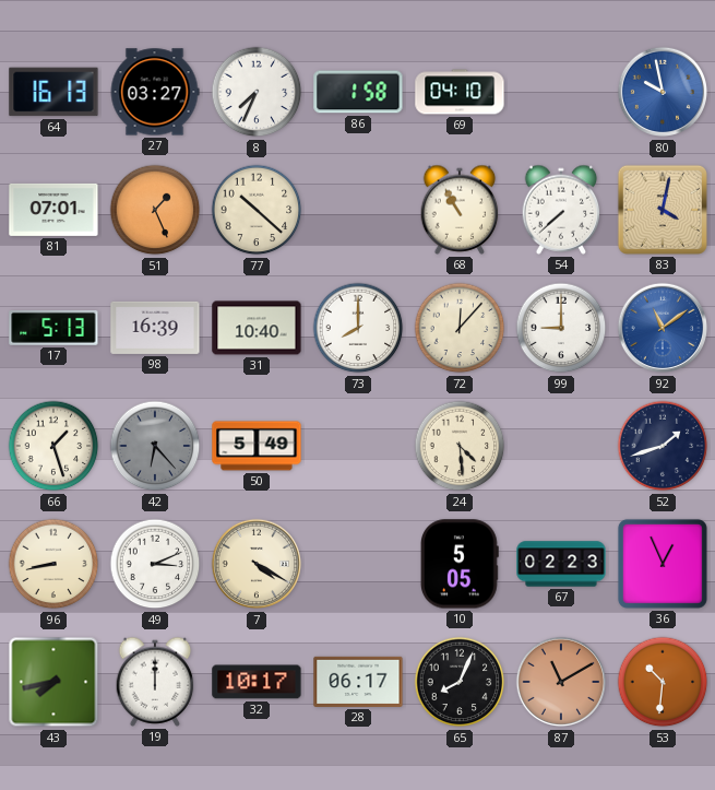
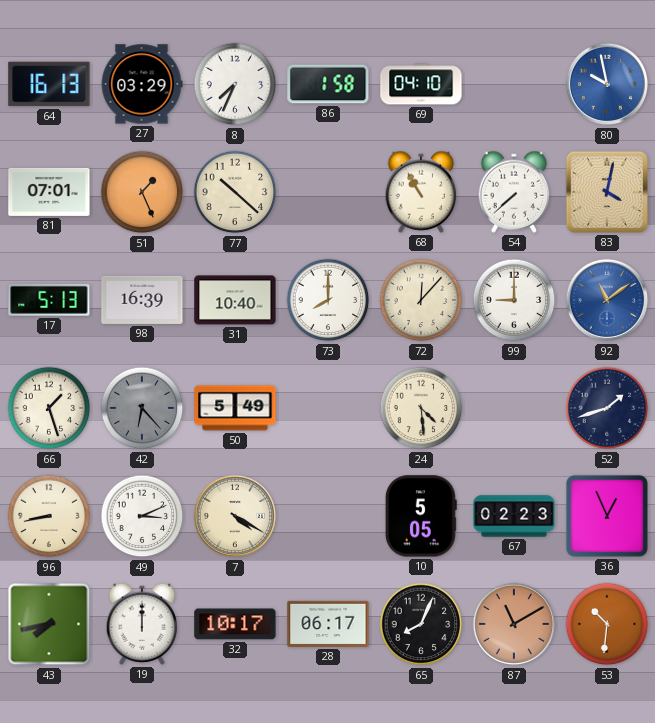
27: 03:27 -> 03:29 (142, 84)
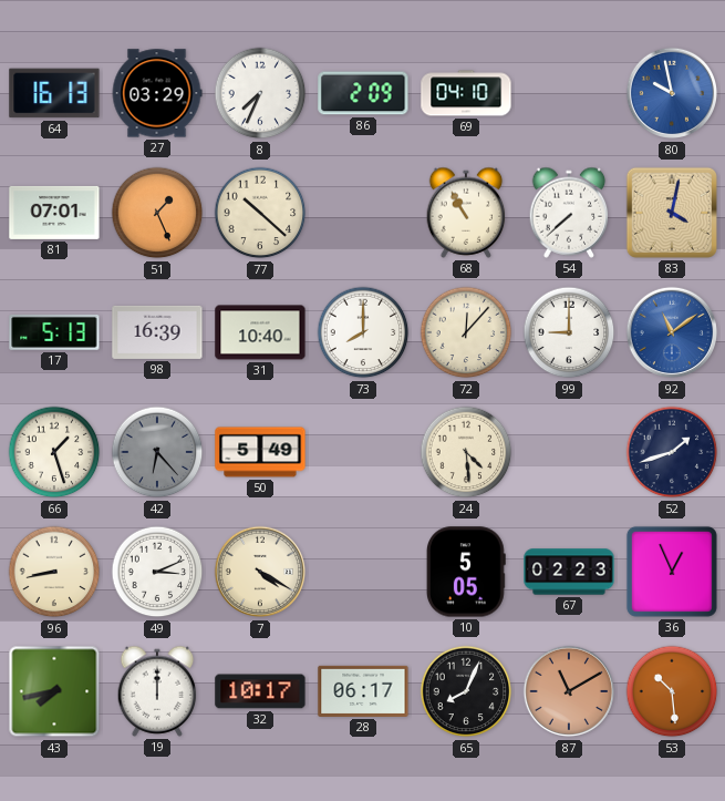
86: 1:58 -> 2:09 (363, 93)
53: 10:31 -> 10:29 (672, 691)
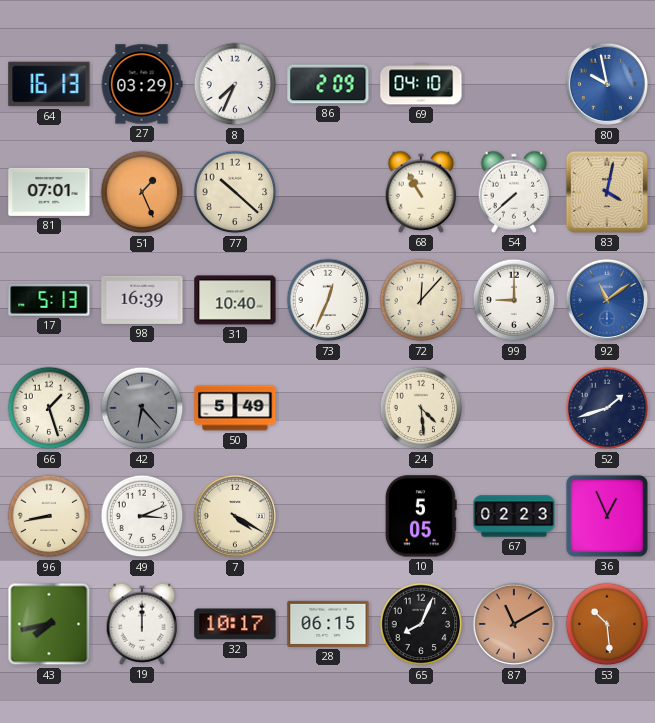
73: 8:00 -> 12:34 (328, 300)
28: 06:17 -> 06:15 (328, 624)
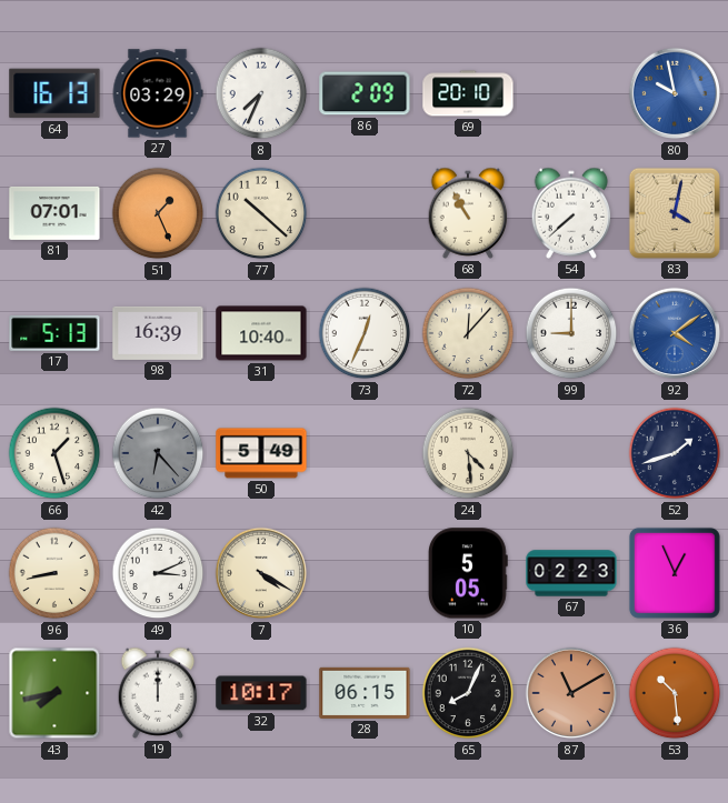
69: 04:10 -> 20:10 (468, 93)
92: 11:09 -> 4:09 (675, 333)
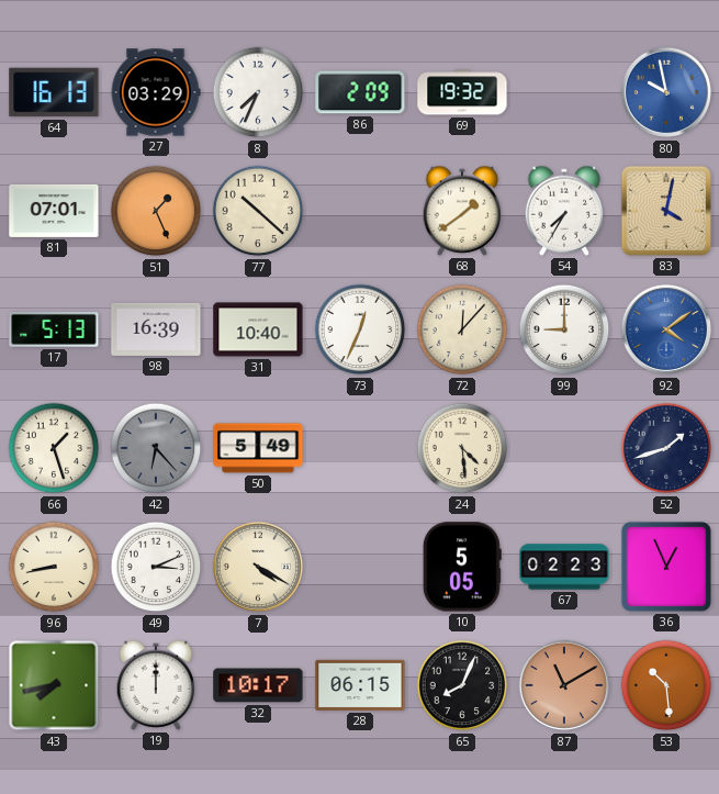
69: 20:10 -> 19:32 (462, 92)
68: 10:55 -> 1:39 (462, 211)
54: 7:38 -> 7:35 (564, 211)
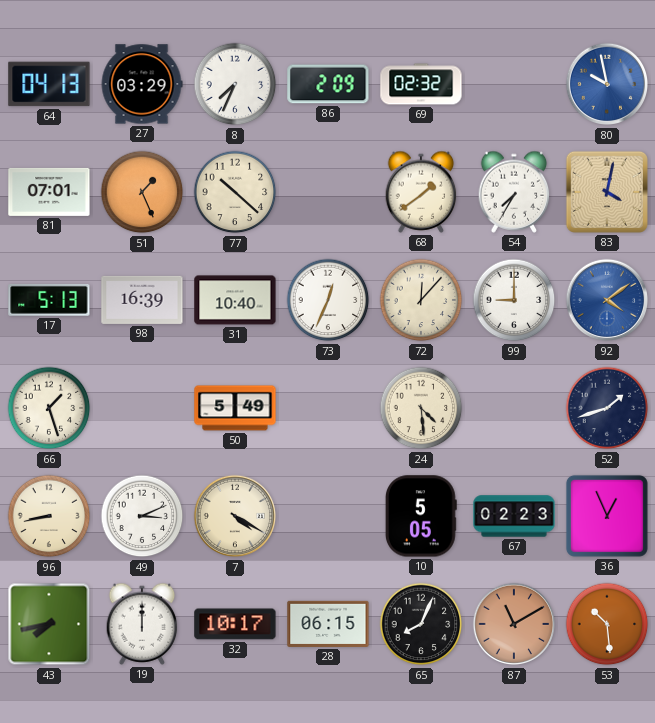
64: 16:13 -> 04:13 (49, 84)
69: 19:32 -> 02:32 (421, 84)
42: 6:23 -> none (156, 448)
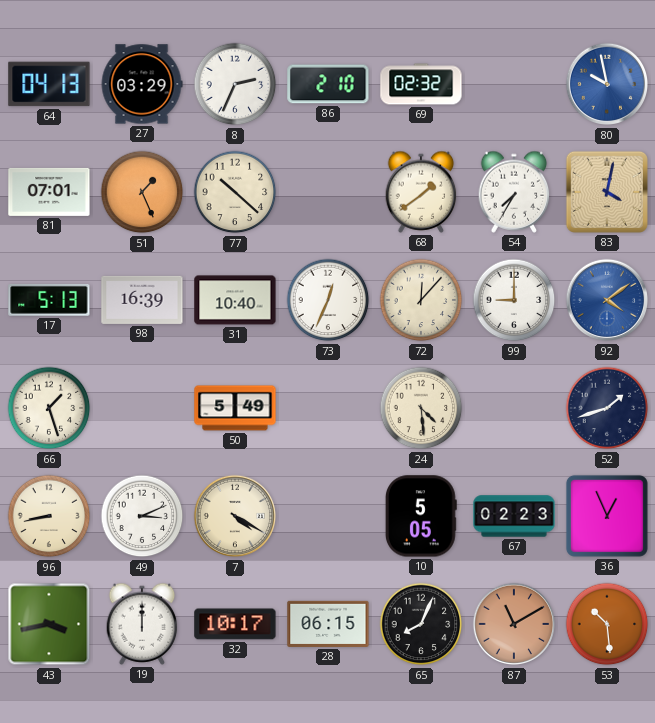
8: 7:34 -> 2:34 (235, 84)
86: 2:09 -> 2:10 (328, 84)
43: 7:43 -> 3:43 (49, 624)
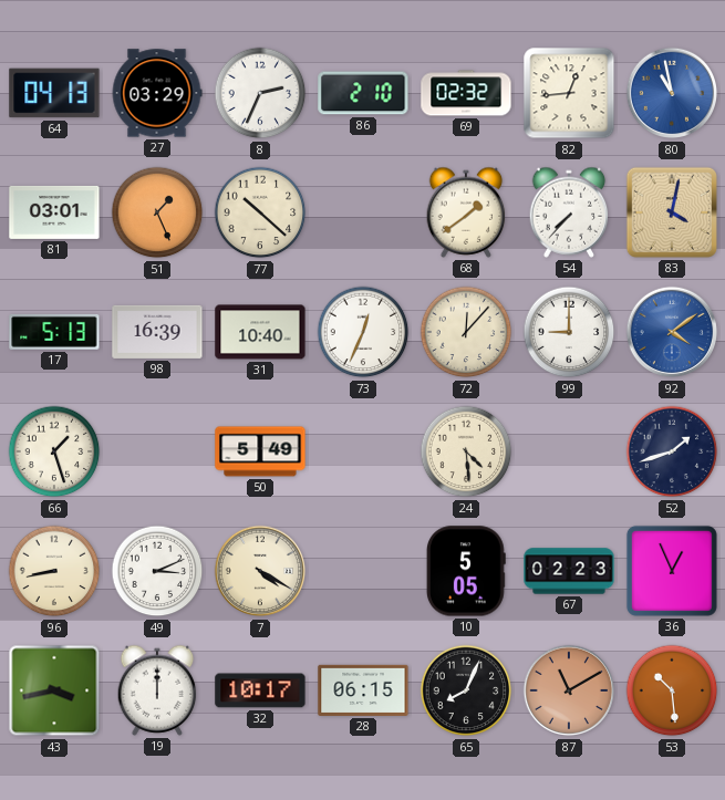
82: none -> 12:44 (569, 93)
80: 9:58 -> 10:58 (672, 93)
81: 07:01 -> 03:01 (54, 212)
54: 7:35 -> 7:37 (569, 212)
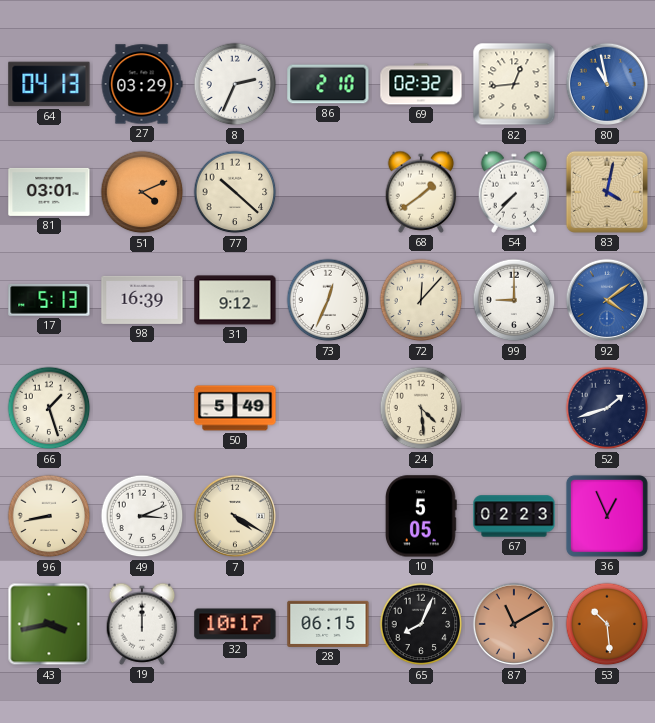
51: 1:26 -> 4:11 (142, 192)
31: 10:40 -> 9:12 (235, 300)
